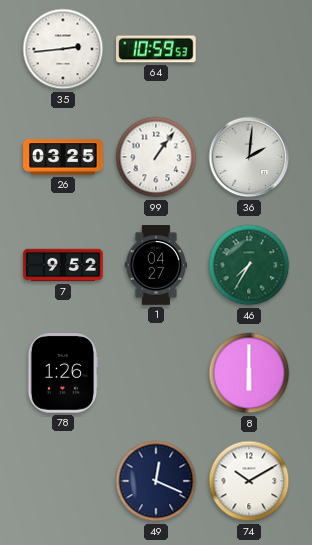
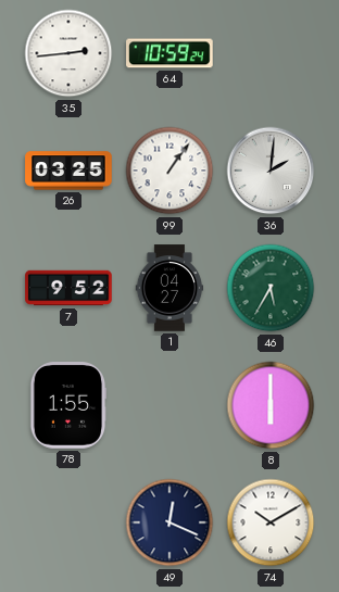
64: 10:59:53 -> 10:59:24 (169, 53)
46: 7:35 -> 5:35 (271, 288)
78: 1:26 -> 1:55 (68, 405)
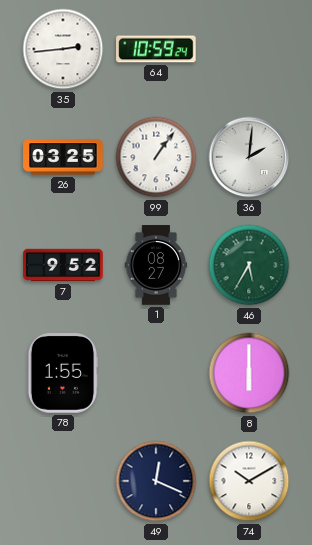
1: 04:27 -> 08:27 (156, 265)
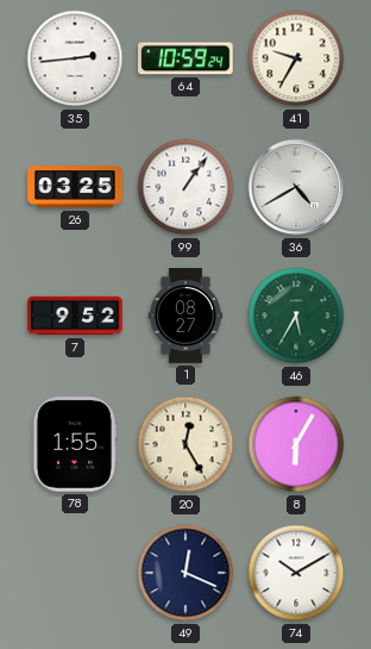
41: none -> 9:35 (296, 58)
36: 2:01 -> 4:40 (296, 187)
20: none -> 12:25 (185, 444)
8: 6:00 -> 6:05 (296, 444)
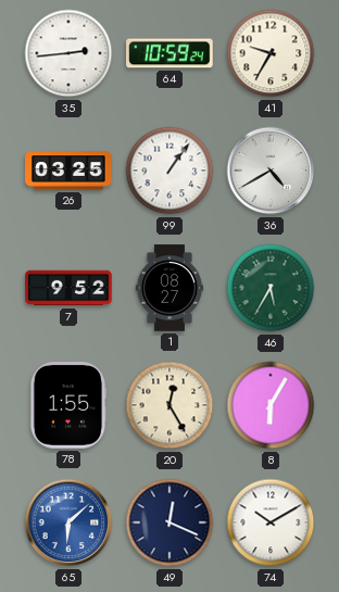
65: none -> 6:08 (68, 522)
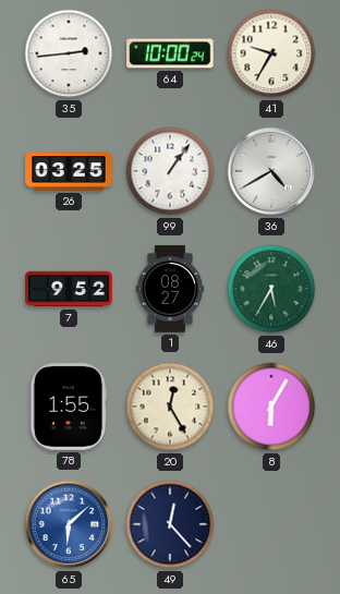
64: 10:59 -> 10:00 (170, 53)
49: 12:19 -> 12:23 (170, 524)
74: 10:10 -> none (271, 522)
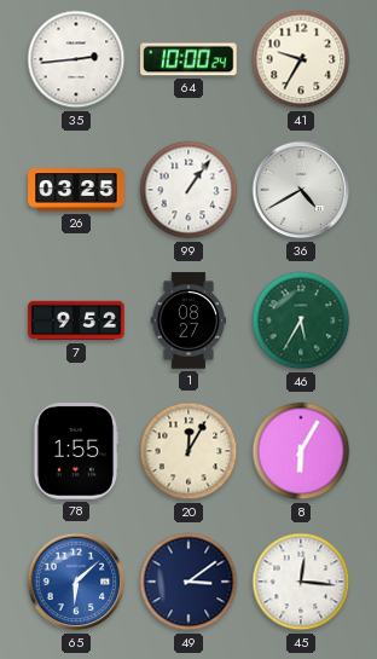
20: 12:25 -> 12:05 (188, 451)
49: 12:23 -> 3:09 (188, 582)
45: none -> 12:16 (301, 582)
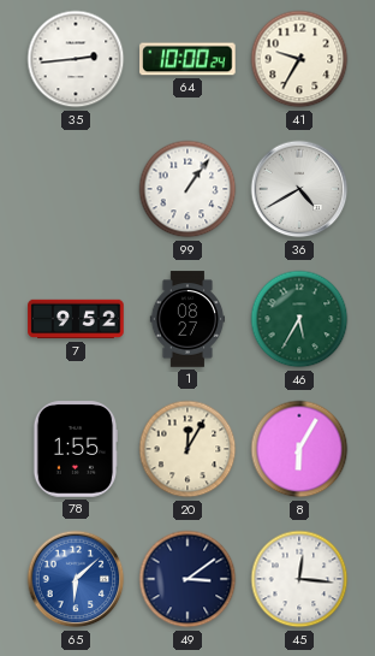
26: 03:25 -> none (76, 190)
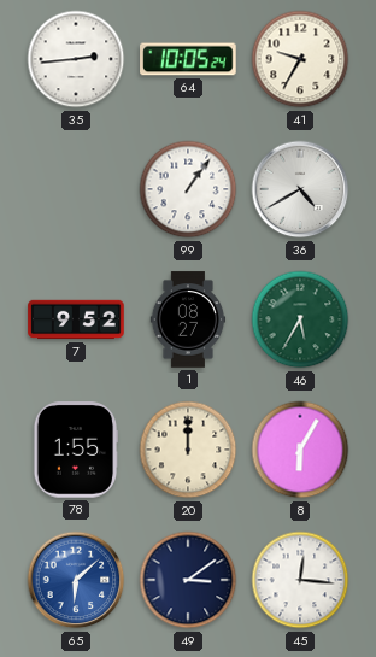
64: 10:00 -> 10:05 (188, 59)
20: 12:05 -> 12:00 (188, 450)
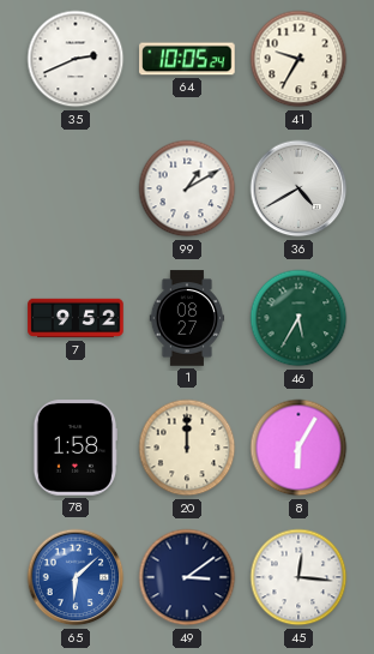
35: 2:44 -> 2:41 (76, 59)
99: 1:06 -> 1:10 (187, 188)
78: 1:55 -> 1:58 (76, 448)
